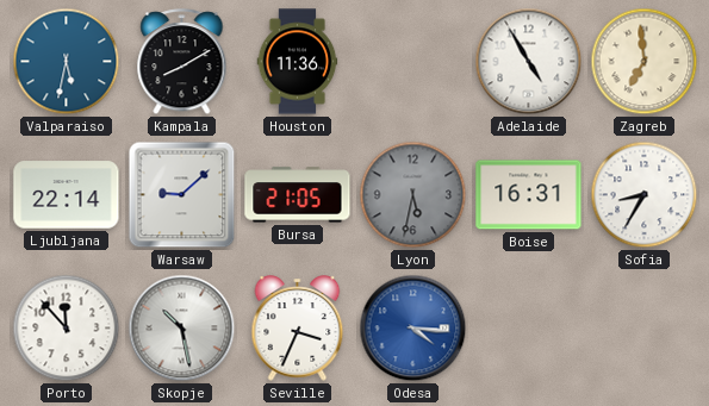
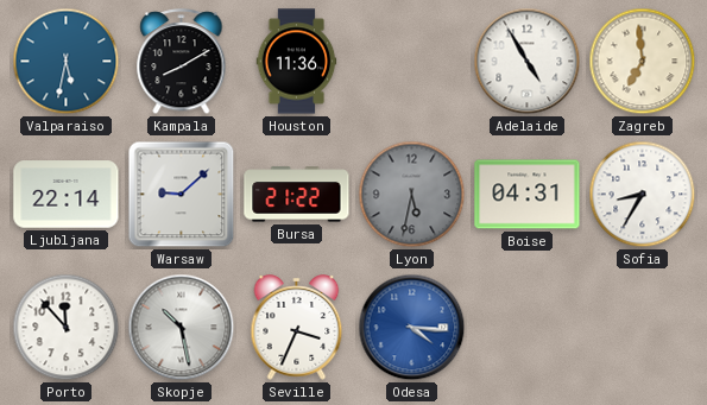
Bursa: 21:05 -> 21:22 (297, 195)
Boise: 16:31 -> 04:31 (528, 195)
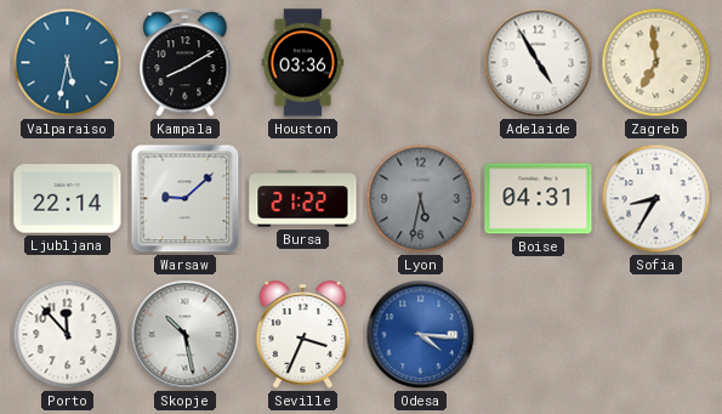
Houston: 11:36 -> 03:36 (303, 63)
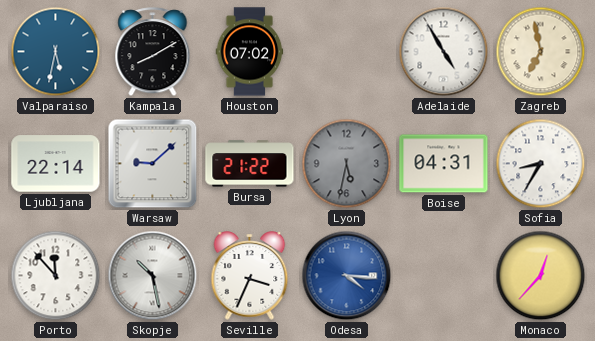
Houston: 03:36 -> 07:02 (250, 52)
Zagreb: 6:59 -> 6:58 (541, 52)
Monaco: none -> 12:37 (541, 276)
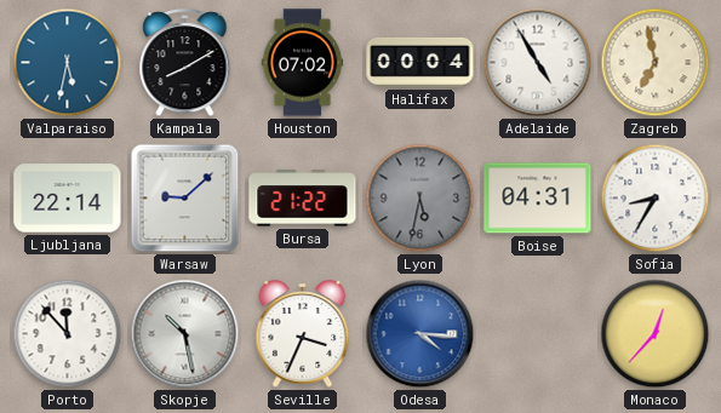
Halifax: none -> 00:04 (420, 62)
